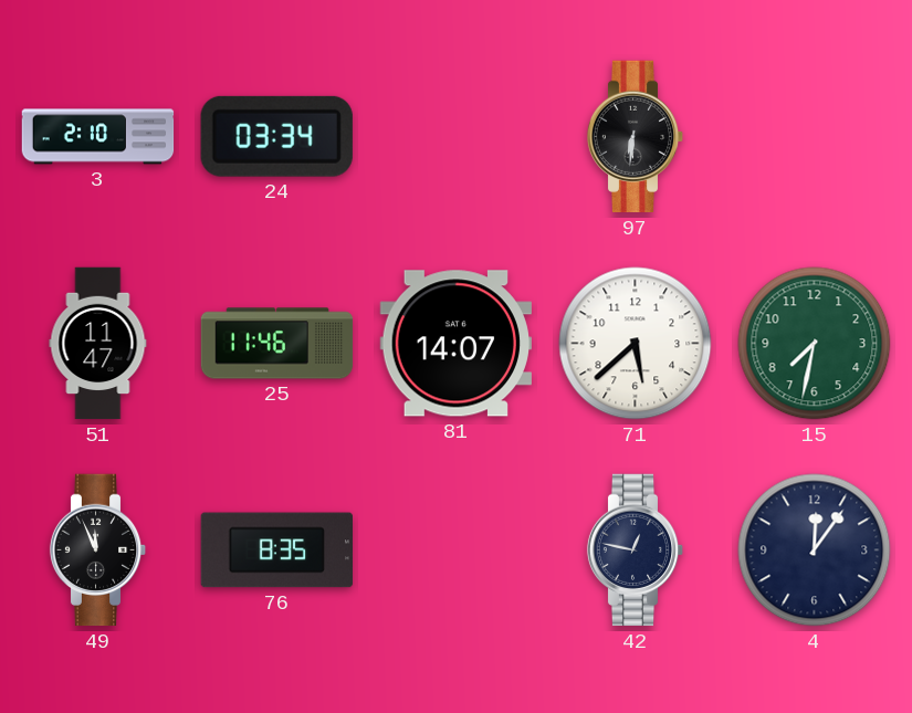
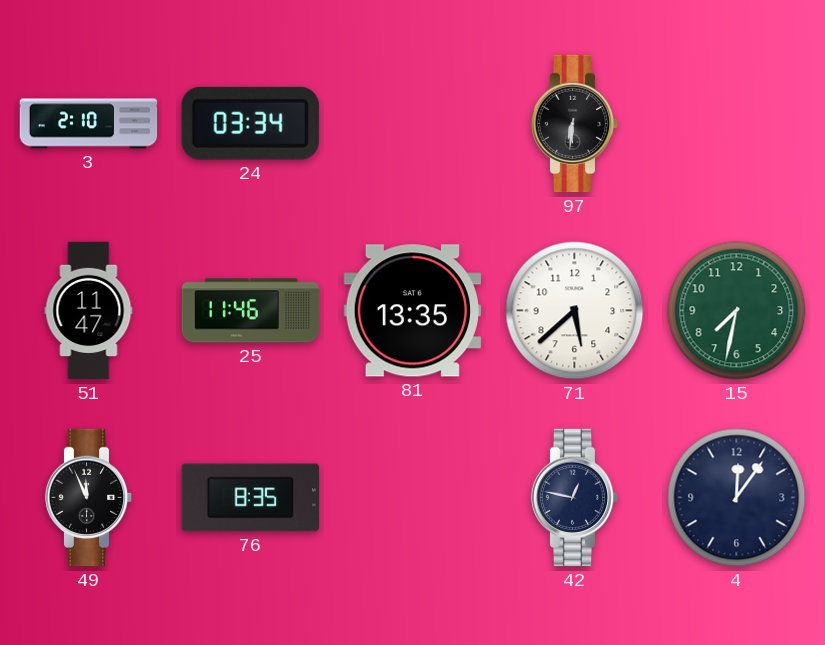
81: 14:07 -> 13:35 (412, 311)
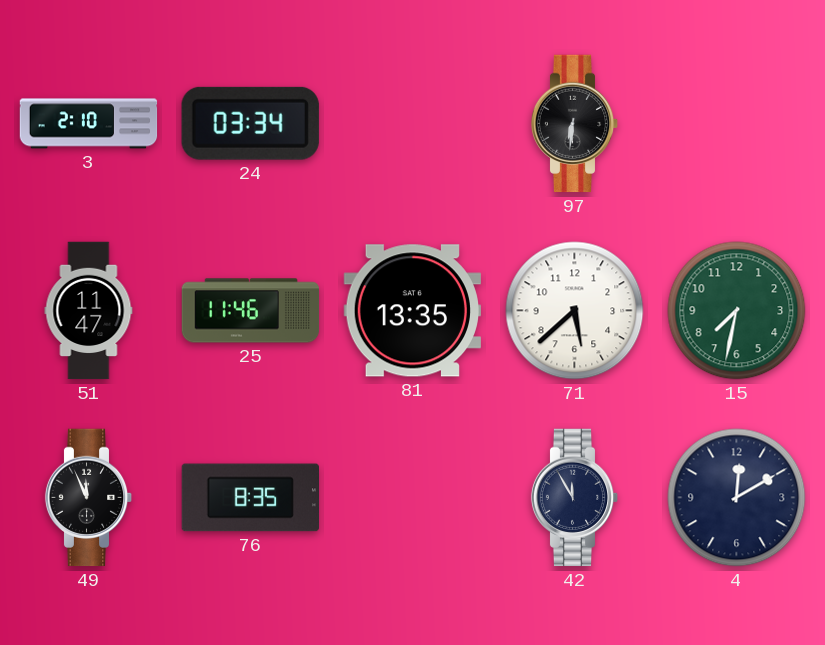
42: 12:47 -> 11:55 (575, 498)
4: 12:06 -> 12:10 (737, 498)
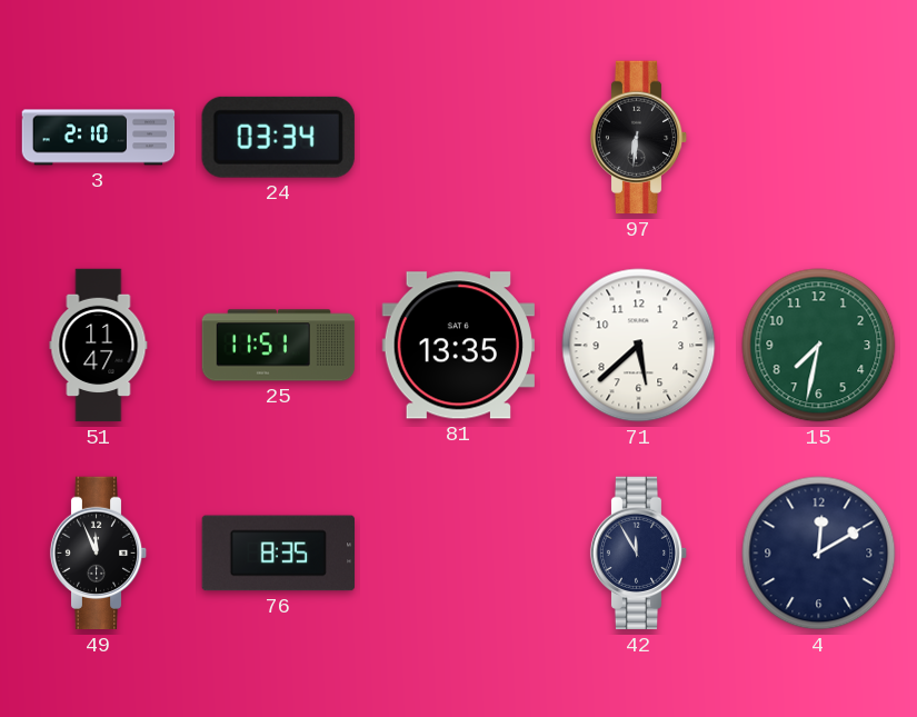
25: 11:46 -> 11:51 (279, 346)
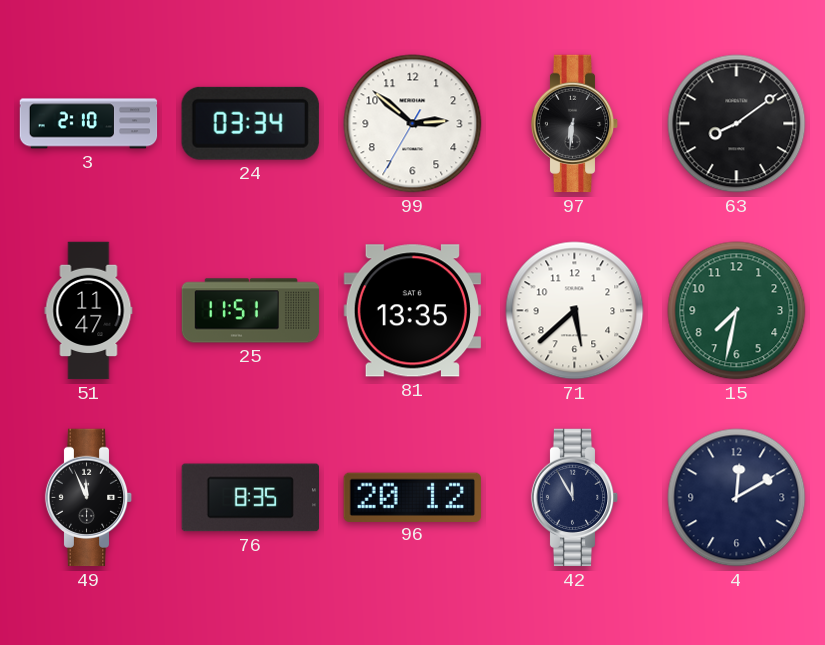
99: none -> 2:51 (413, 124)
63: none -> 8:09 (737, 124)
96: none -> 20:12 (412, 497)
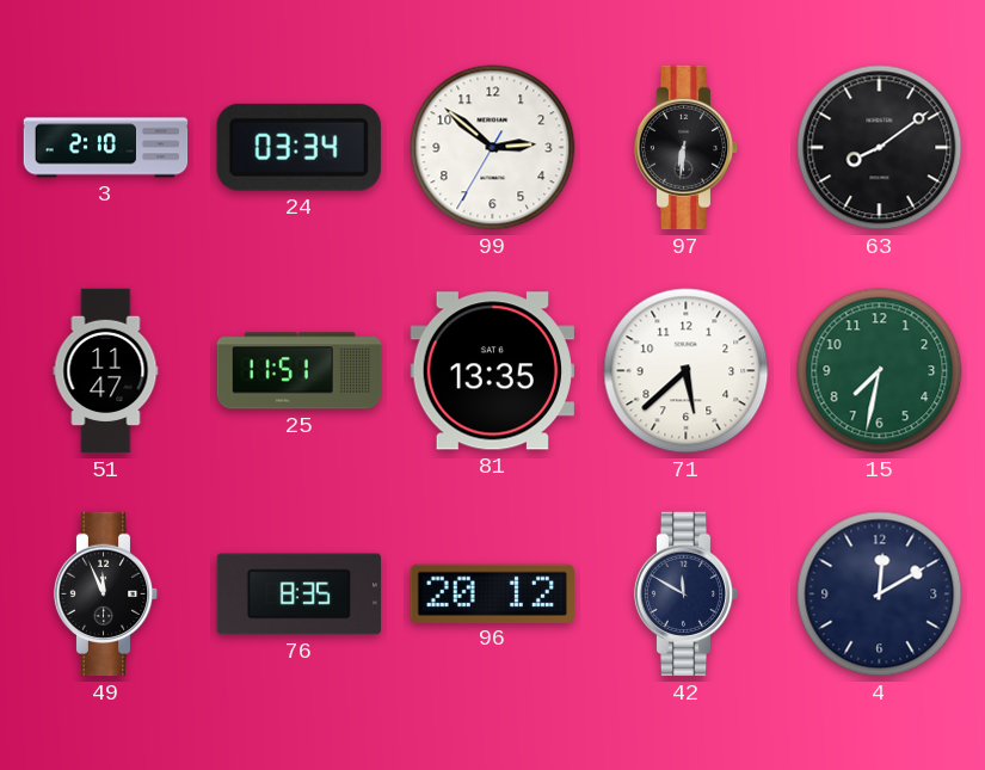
42: 11:55 -> 11:50 (687, 595)
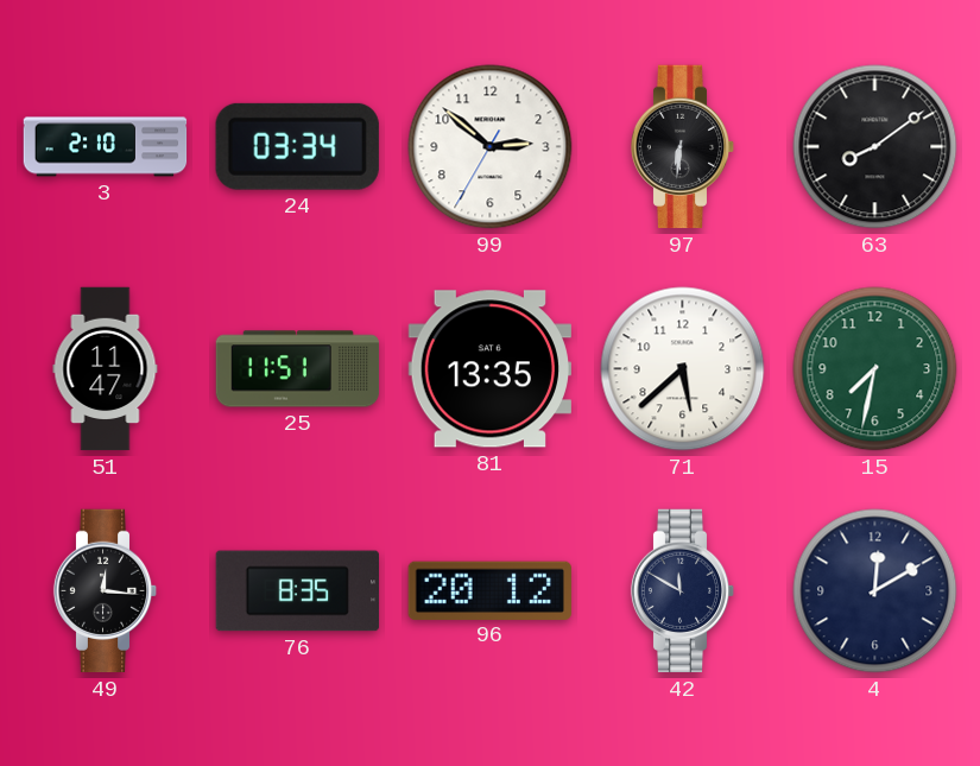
49: 11:56 -> 12:16 (106, 591)
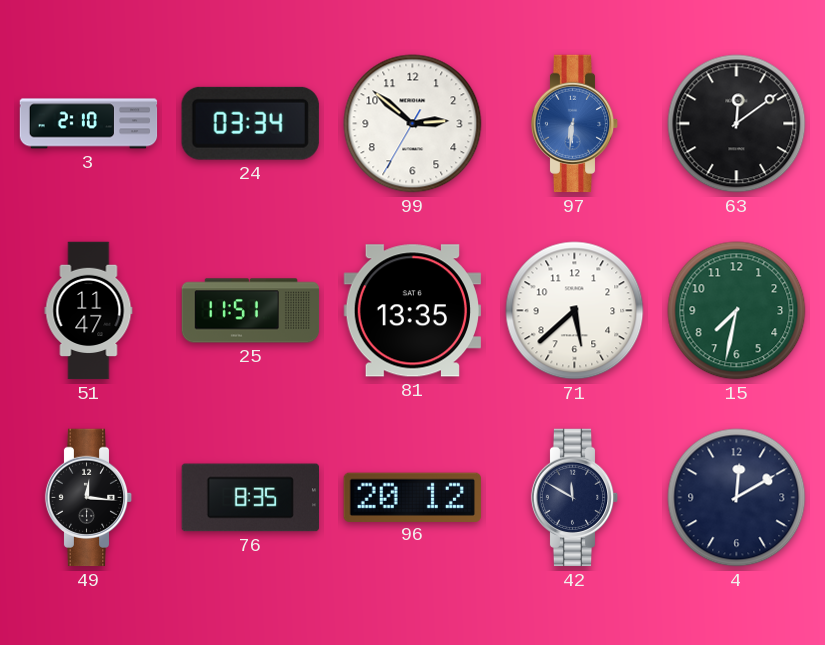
97 dial: black -> blue (575, 124)
63: 8:09 -> 12:09 (737, 124)
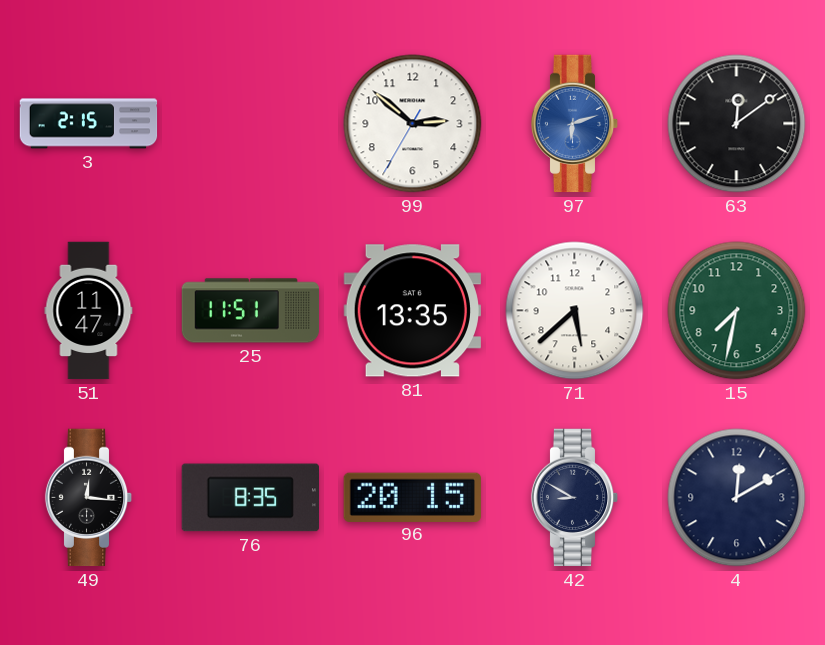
3: 2:10 -> 2:15 (89, 124)
24: 03:34 -> none (250, 123)
97: 6:31 -> 6:12 (575, 124)
96: 20:12 -> 20:15 (412, 497)
42: 11:50 -> 8:50 (575, 498)
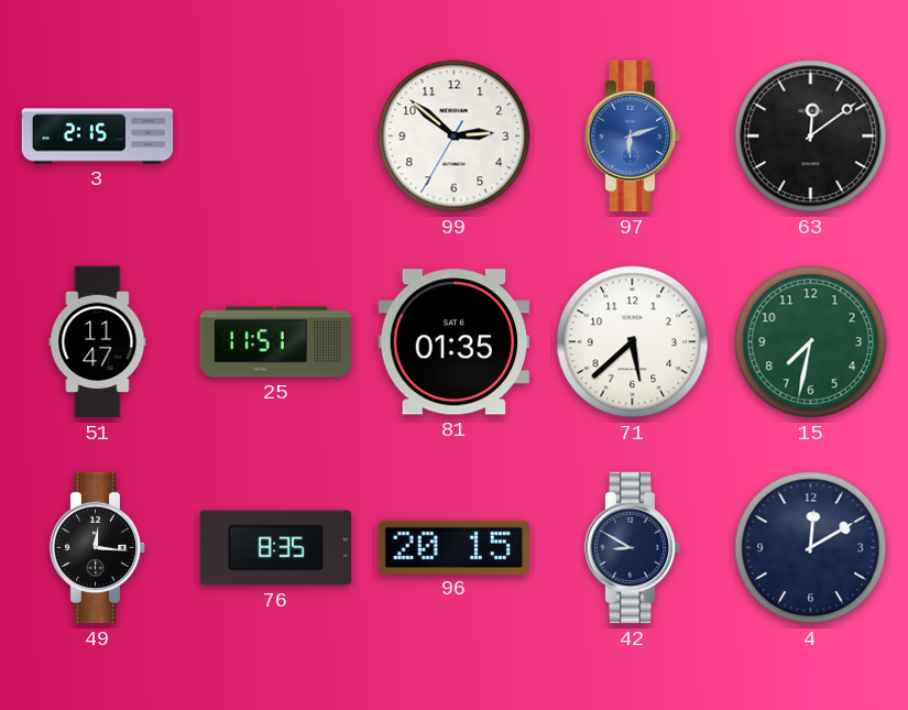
81: 13:35 -> 01:35 (453, 342)
